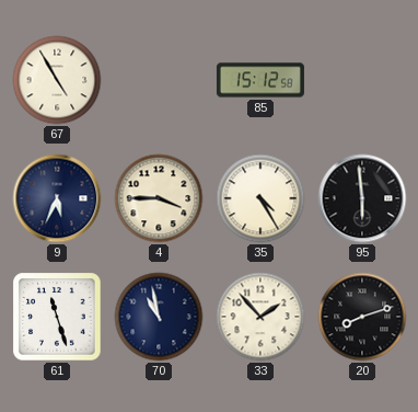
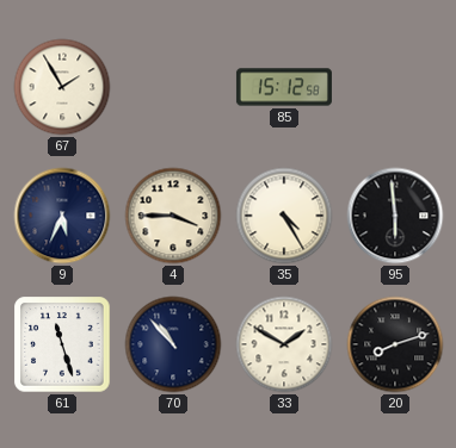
67: 4:55 -> 1:55 (62, 87)
70: 10:58 -> 10:53 (173, 344)
33: 1:53 -> 1:50 (284, 344)
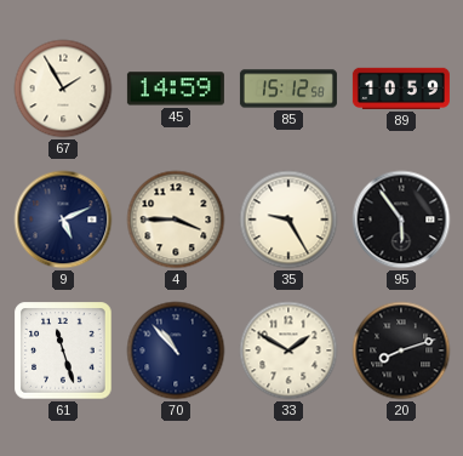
45: none -> 14:59 (176, 89)
89: none -> 10:59 (401, 89)
9: 5:34 -> 5:11 (63, 220)
35: 4:25 -> 9:25 (288, 220)
95: 5:59 -> 5:54 (401, 220)
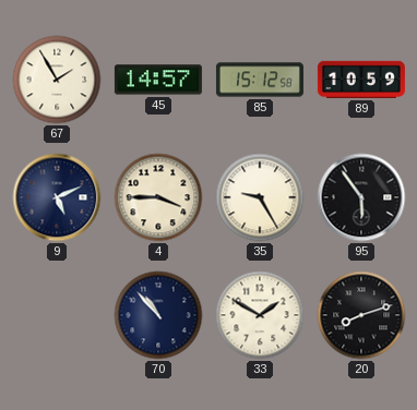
45: 14:59 -> 14:57 (158, 80)
61: 11:27 -> none (63, 350)
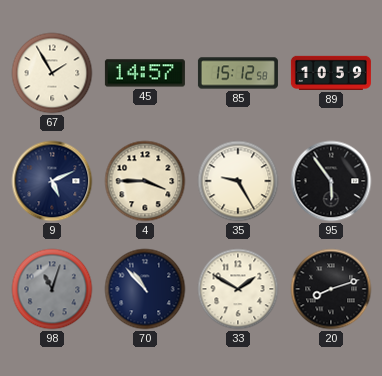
98: none -> 11:03 (52, 289)
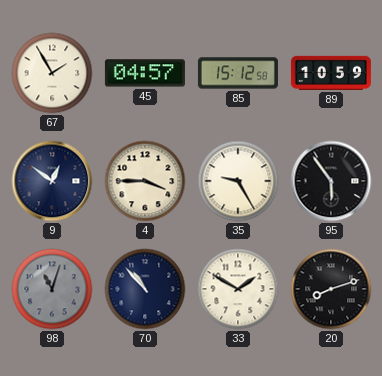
45: 14:57 -> 04:57 (145, 73)
9: 5:11 -> 12:51 (52, 181)
